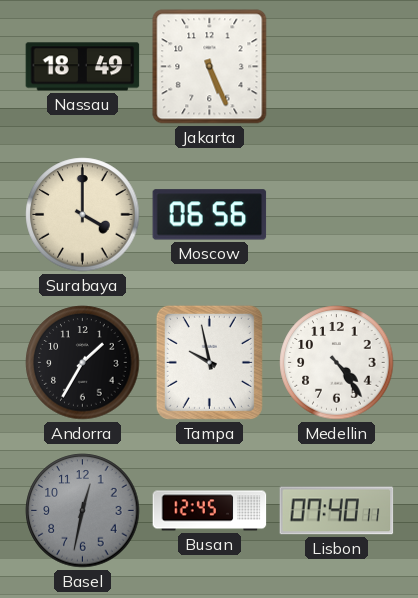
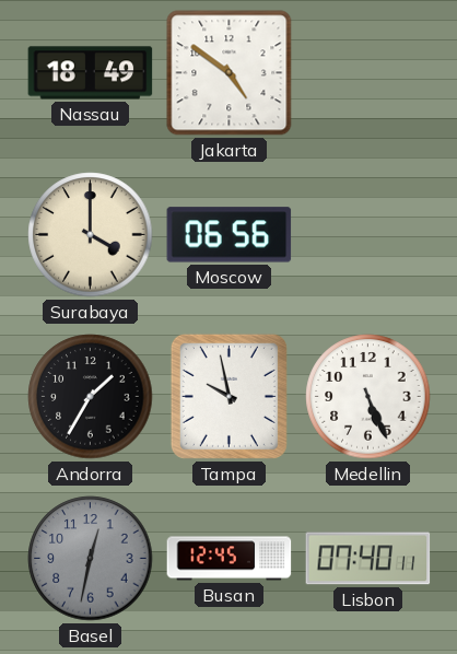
Jakarta: 5:26 -> 4:51 (230, 73)
Medellin: 4:24 -> 5:26 (368, 397)
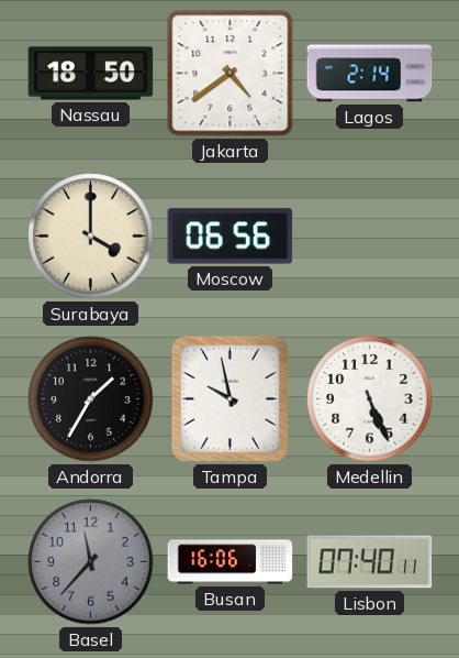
Nassau: 18:49 -> 18:50 (91, 74)
Jakarta: 4:51 -> 4:39 (231, 74)
Lagos: none -> 2:14 (370, 74)
Basel: 12:32 -> 11:37 (91, 562)
Busan: 12:45 -> 16:06 (231, 562)
